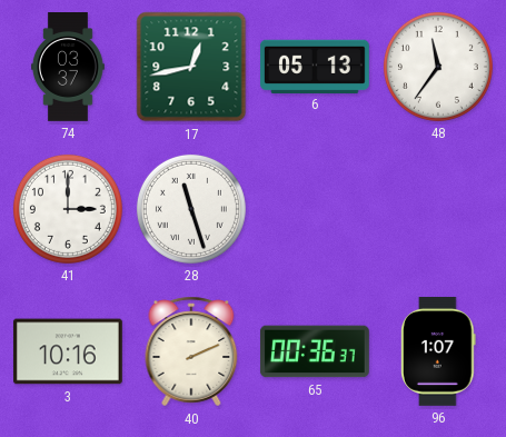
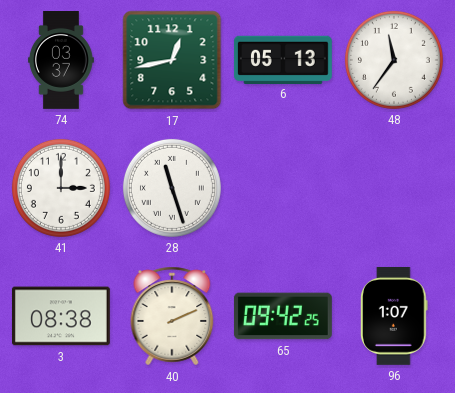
3: 10:16 -> 08:38 (61, 316)
65: 00:36 -> 09:42 (283, 316)
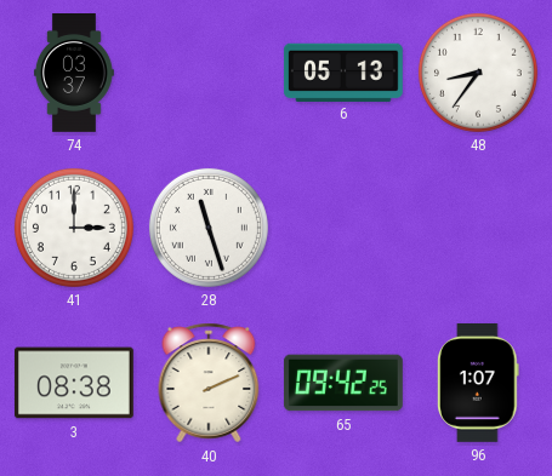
17: 12:43 -> none (172, 60)
48: 11:36 -> 8:36 (478, 73)
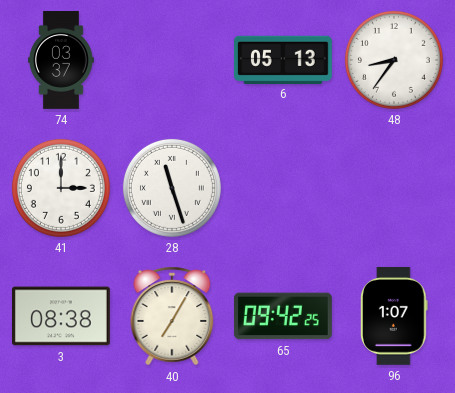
40: 2:11 -> 7:05 (172, 316)
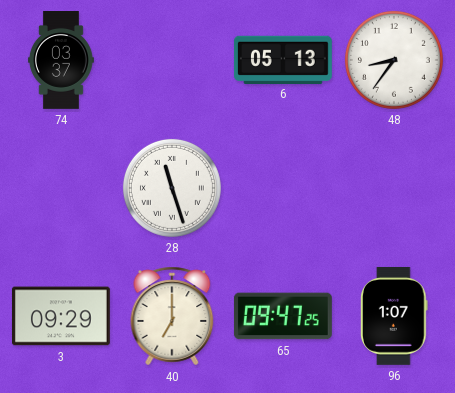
41: 3:00 -> none (61, 188)
3: 08:38 -> 09:29 (61, 316)
40: 7:05 -> 7:00 (172, 316)
65: 09:42 -> 09:47 (283, 316)
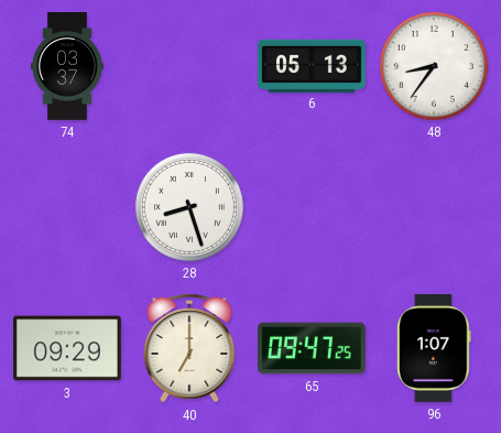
28: 11:27 -> 8:27 (189, 207)
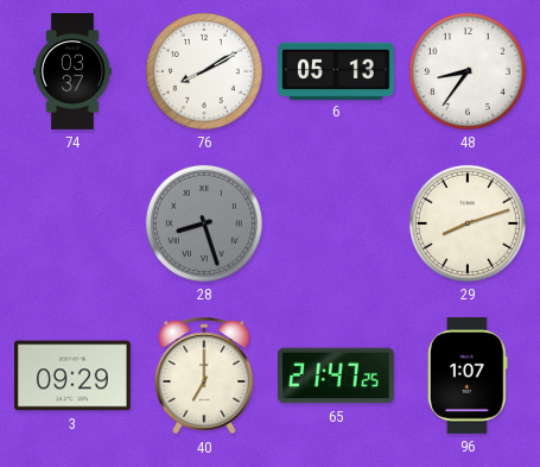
76: none -> 8:10 (204, 71)
28 dial: white -> grey (204, 223)
29: none -> 8:12 (468, 223)
65: 09:47 -> 21:47 (336, 376)
